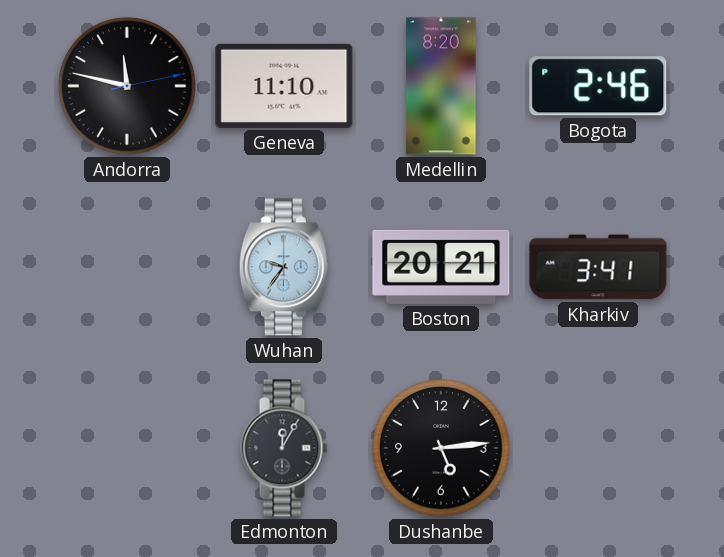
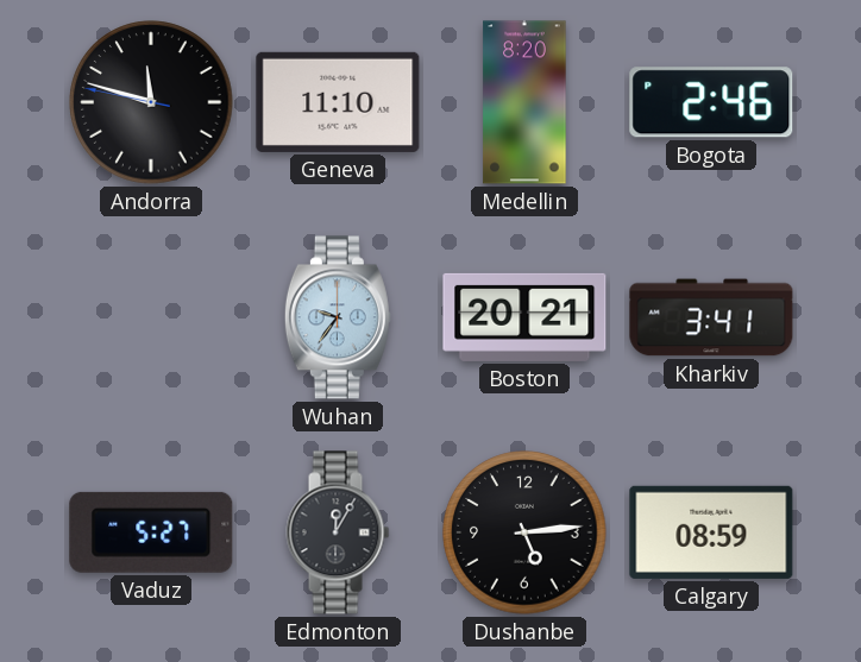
Andorra: 11:47:13 -> 11:47:47 (151, 102)
Vaduz: none -> 5:27 (151, 532)
Calgary: none -> 08:59 (711, 532)
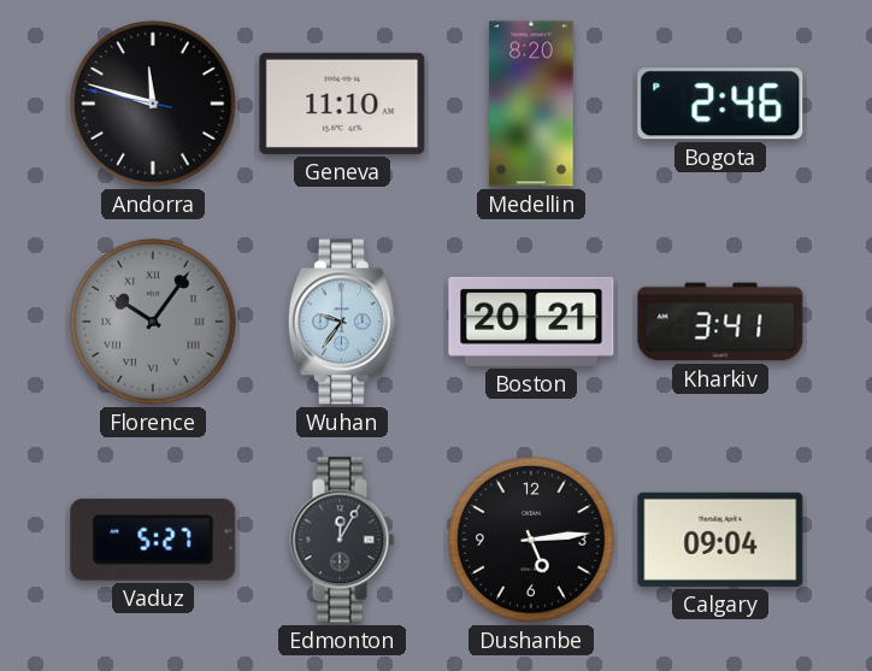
Florence: none -> 10:06 (153, 322)
Calgary: 08:59 -> 09:04 (720, 540)
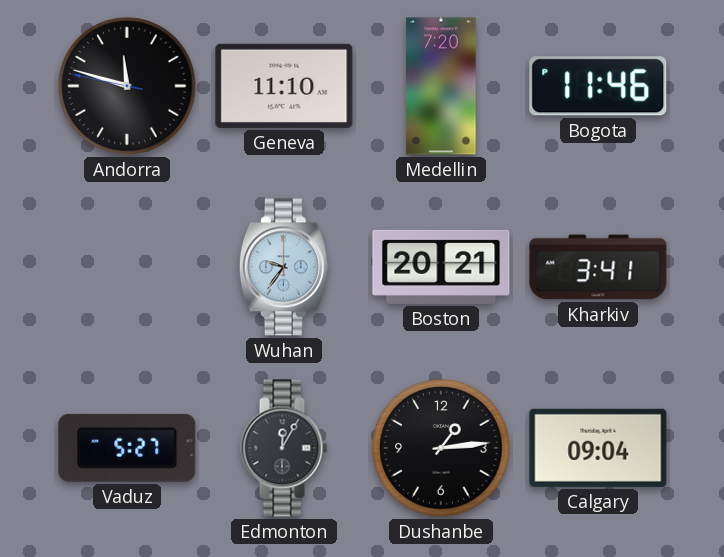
Medellin: 8:20 -> 7:20 (441, 86)
Bogota: 2:46 -> 11:46 (598, 86)
Florence: 10:06 -> none (153, 322)
Dushanbe: 5:14 -> 1:14 (441, 448)
